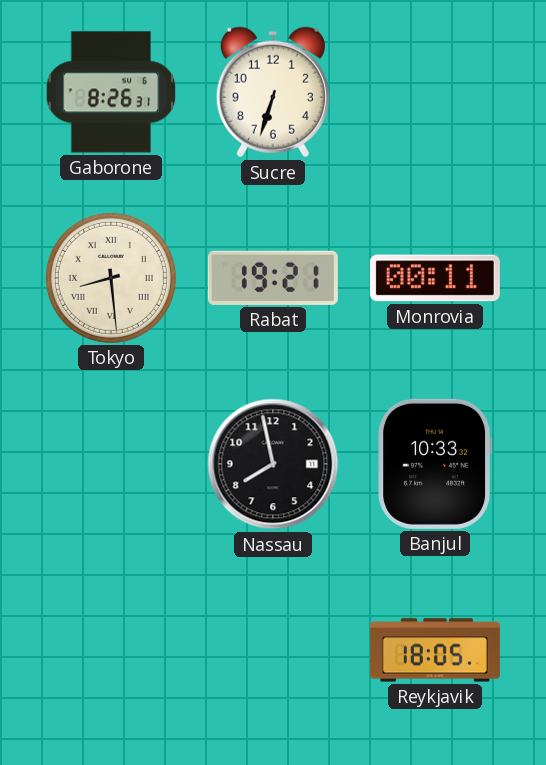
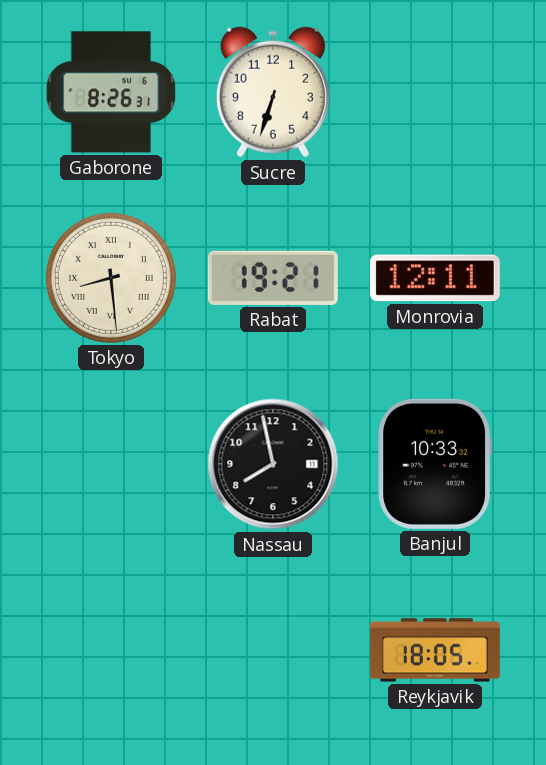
Monrovia: 00:11 -> 12:11 (435, 278)
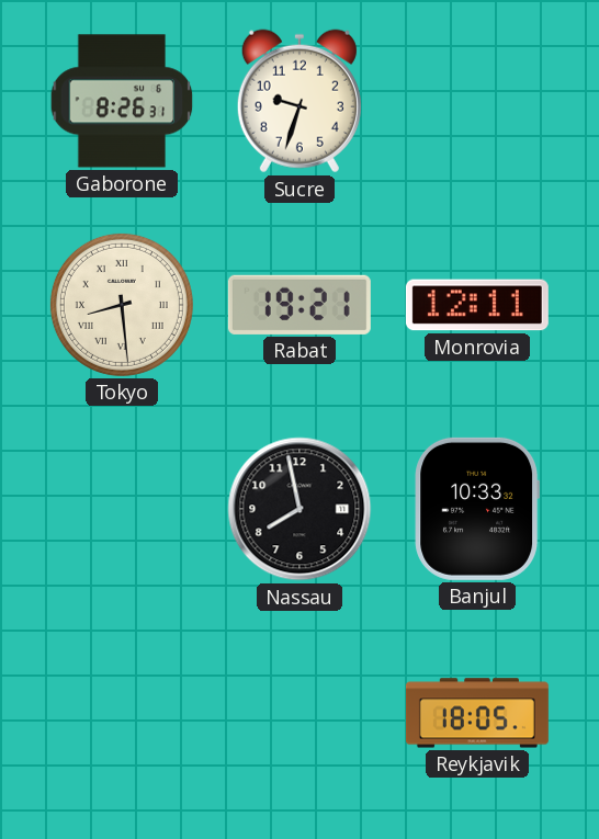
Sucre: 6:33 -> 9:33 (299, 101)
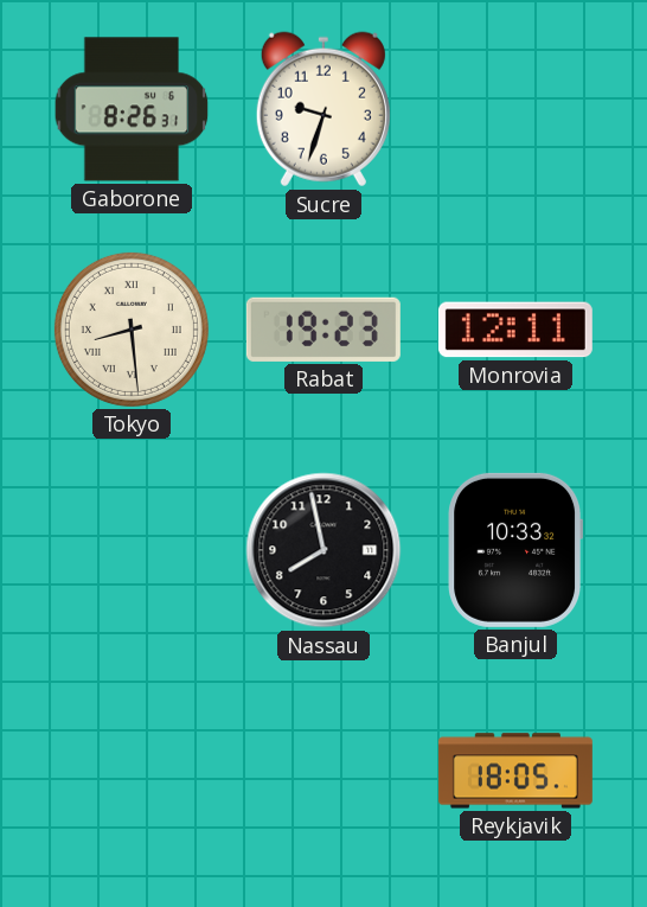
Rabat: 19:21 -> 19:23 (323, 330)
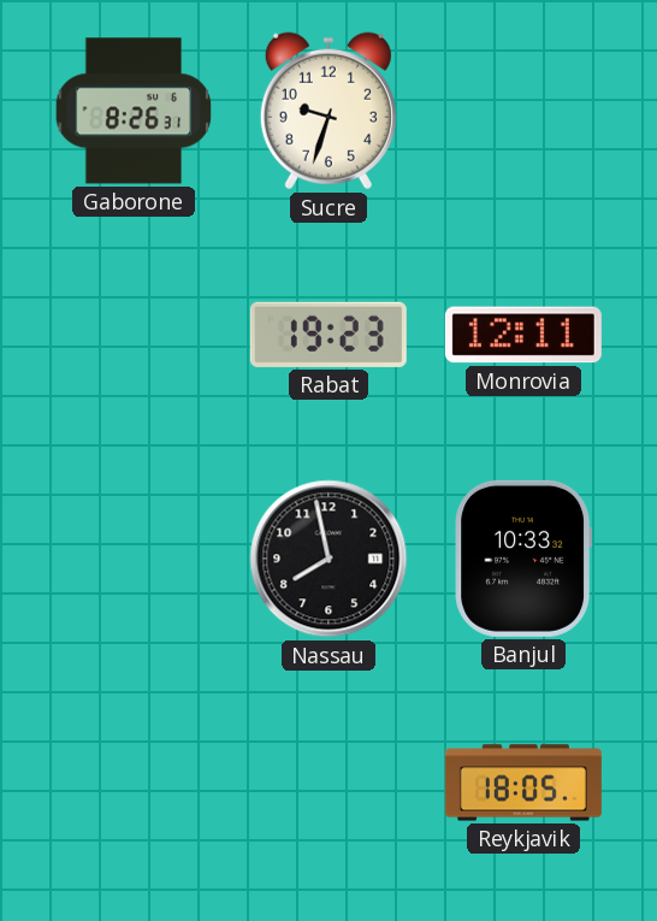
Tokyo: 8:29 -> none (132, 330)
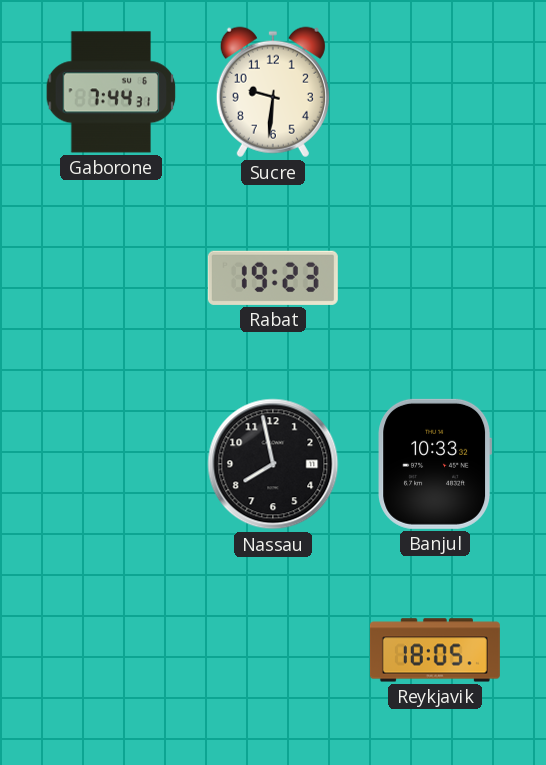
Gaborone: 8:26 -> 7:44 (111, 92)
Sucre: 9:33 -> 9:31 (273, 92)
Monrovia: 12:11 -> none (523, 335)
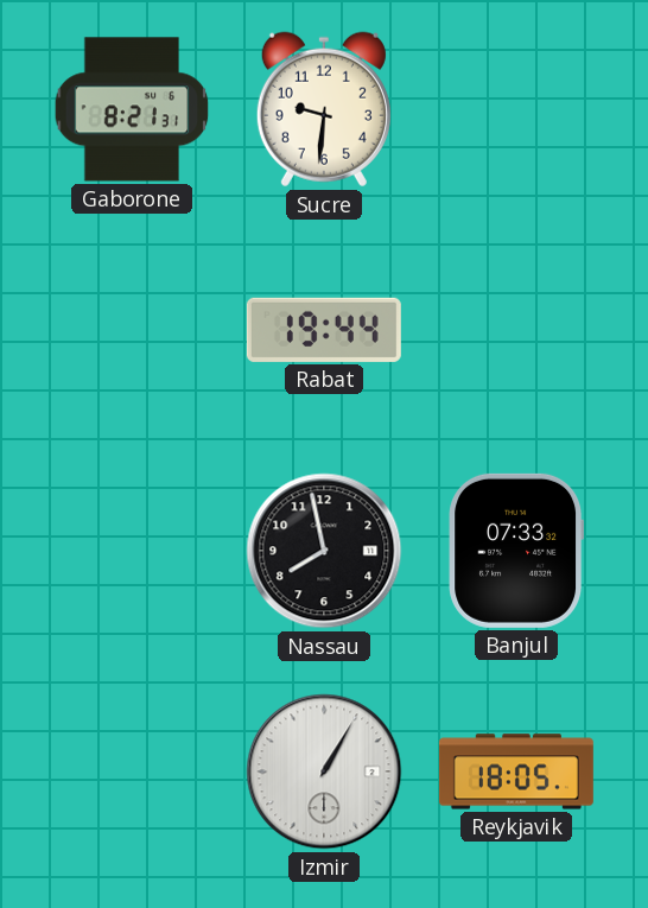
Gaborone: 7:44 -> 8:21 (132, 109)
Rabat: 19:23 -> 19:44 (324, 330)
Banjul: 10:33 -> 07:33 (516, 551)
Izmir: none -> 1:05 (324, 772)
